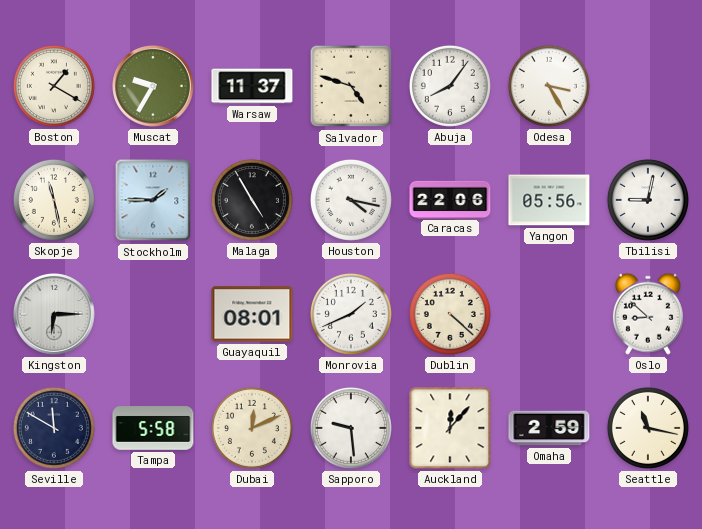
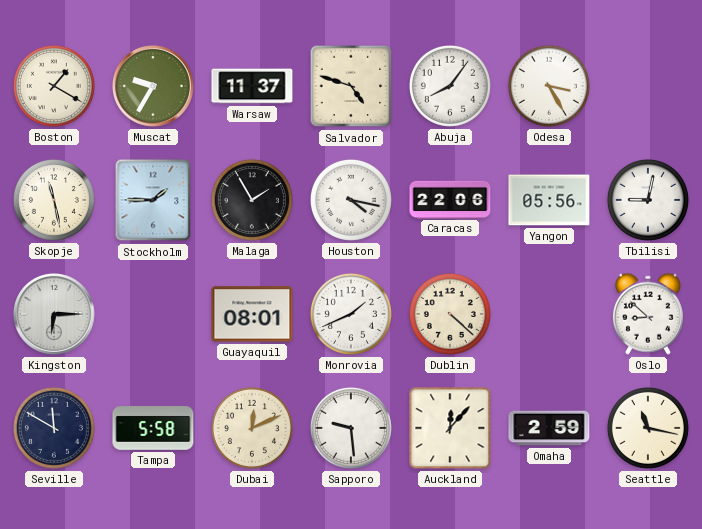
Malaga: 4:55 -> 1:55 (252, 200)
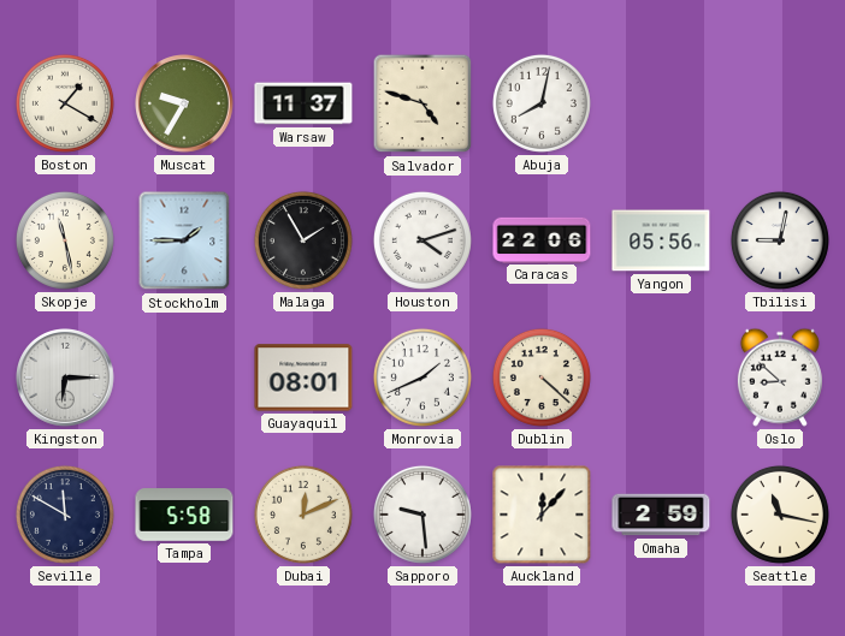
Abuja: 8:06 -> 8:02 (542, 103)
Odesa: 3:25 -> none (549, 86)
Houston: 4:17 -> 4:12 (422, 240)
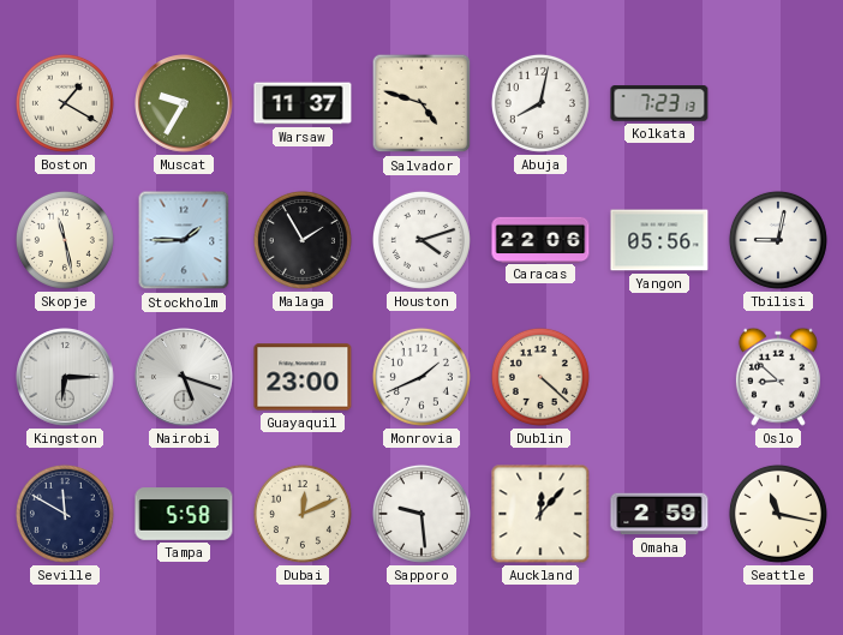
Kolkata: none -> 7:23 (659, 103)
Nairobi: none -> 5:18 (185, 378)
Guayaquil: 08:01 -> 23:00 (303, 377)
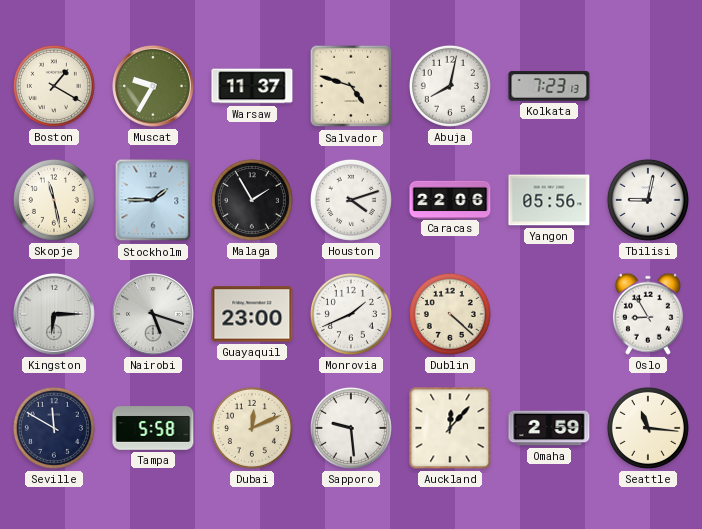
Oslo: 8:52 -> 8:55 (648, 314)
Seattle: 11:17 -> 11:16 (648, 428)
